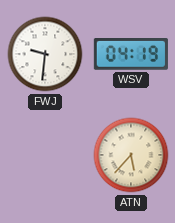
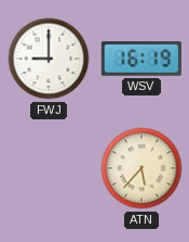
FWJ: 9:31 -> 9:00 (49, 59)
WSV: 04:19 -> 16:19 (141, 60)
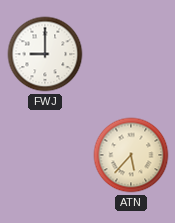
WSV: 16:19 -> none (141, 60)
